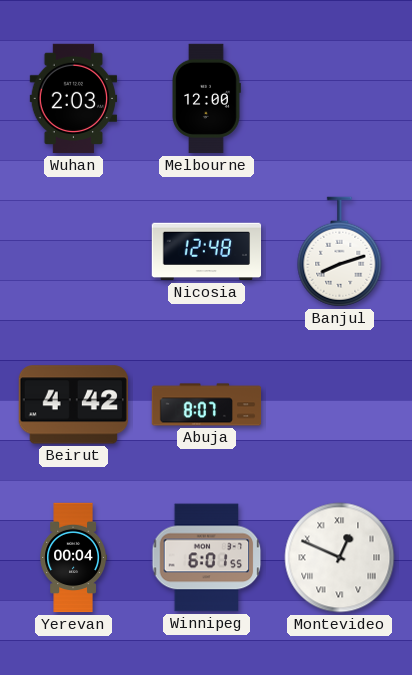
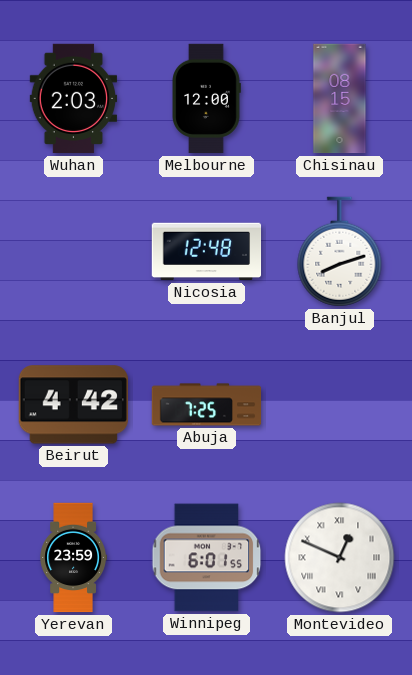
Chisinau: none -> 08:15 (340, 99)
Abuja: 8:07 -> 7:25 (207, 405)
Yerevan: 00:04 -> 23:59 (73, 558)
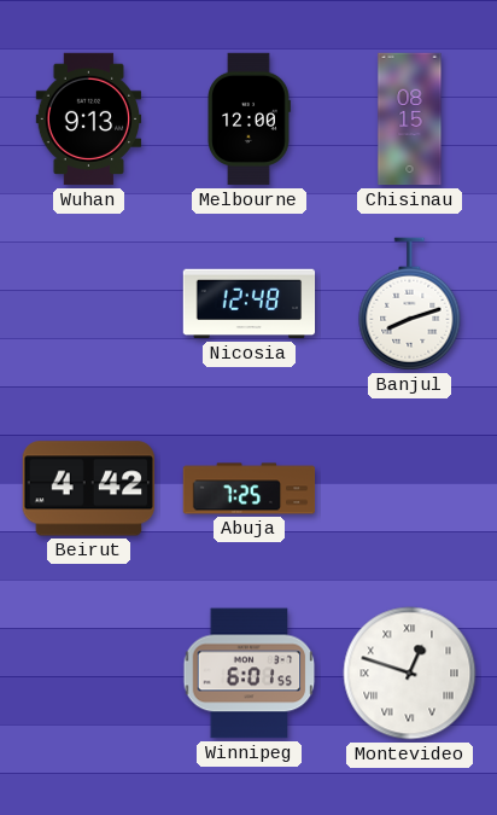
Wuhan: 2:03 -> 9:13 (89, 120)
Yerevan: 23:59 -> none (73, 558)
Montevideo: 12:49 -> 12:48 (410, 674)
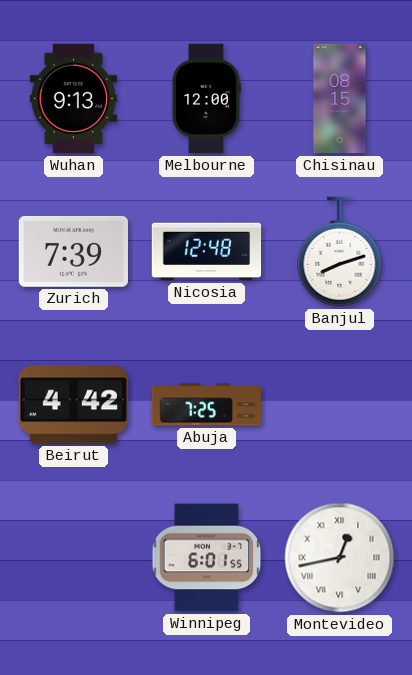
Zurich: none -> 7:39 (73, 251)
Montevideo: 12:48 -> 12:43 (340, 558)
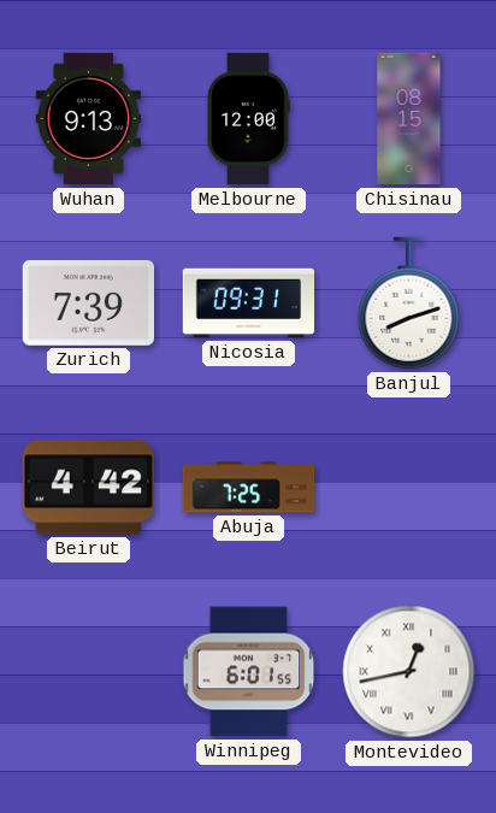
Nicosia: 12:48 -> 09:31 (249, 304)
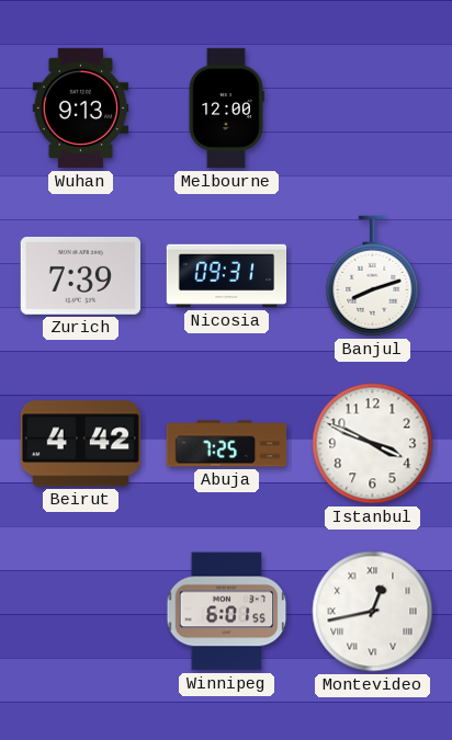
Chisinau: 08:15 -> none (409, 119)
Istanbul: none -> 3:49 (373, 444)
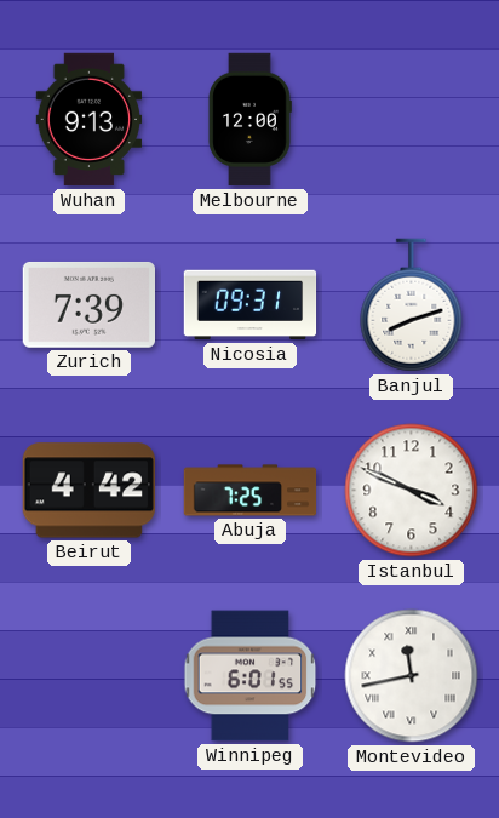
Montevideo: 12:43 -> 11:43 (412, 676)
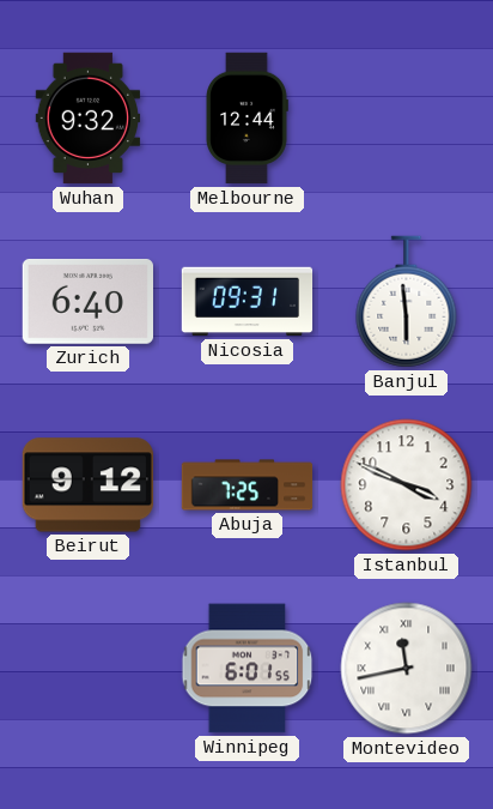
Wuhan: 9:13 -> 9:32 (89, 119)
Melbourne: 12:00 -> 12:44 (246, 119)
Zurich: 7:39 -> 6:40 (87, 301)
Banjul: 8:12 -> 5:59 (407, 302)
Beirut: 4:42 -> 9:12 (87, 485)
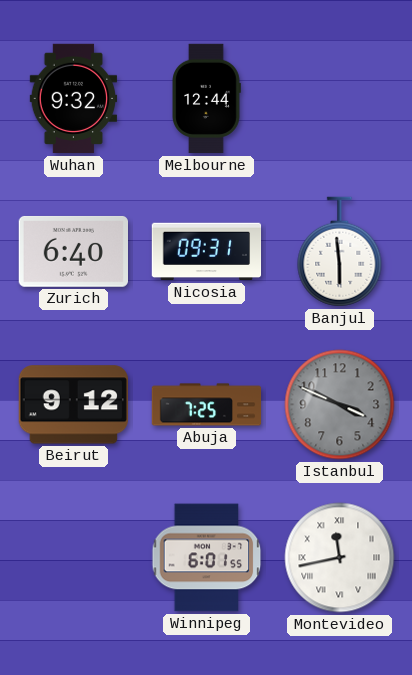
Istanbul dial: white -> grey (340, 405)
